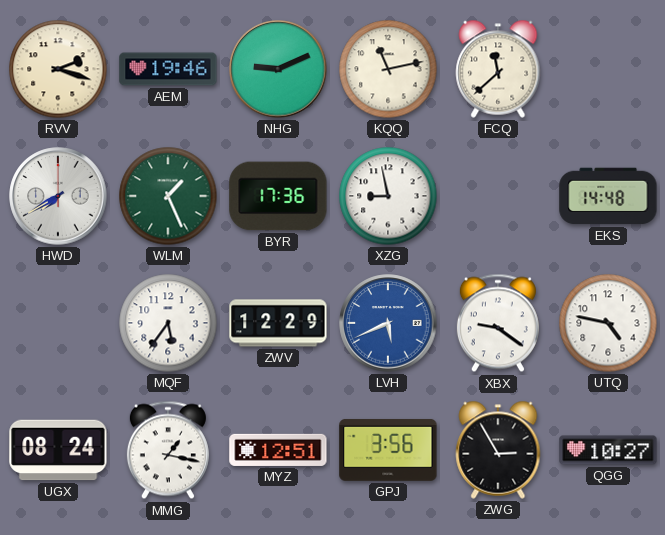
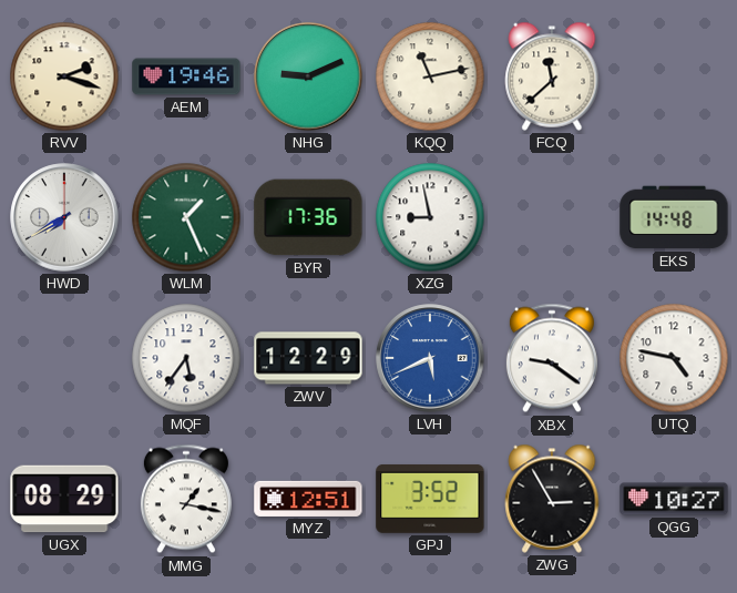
UGX: 08:24 -> 08:29 (64, 499)
GPJ: 3:56 -> 3:52 (430, 499)
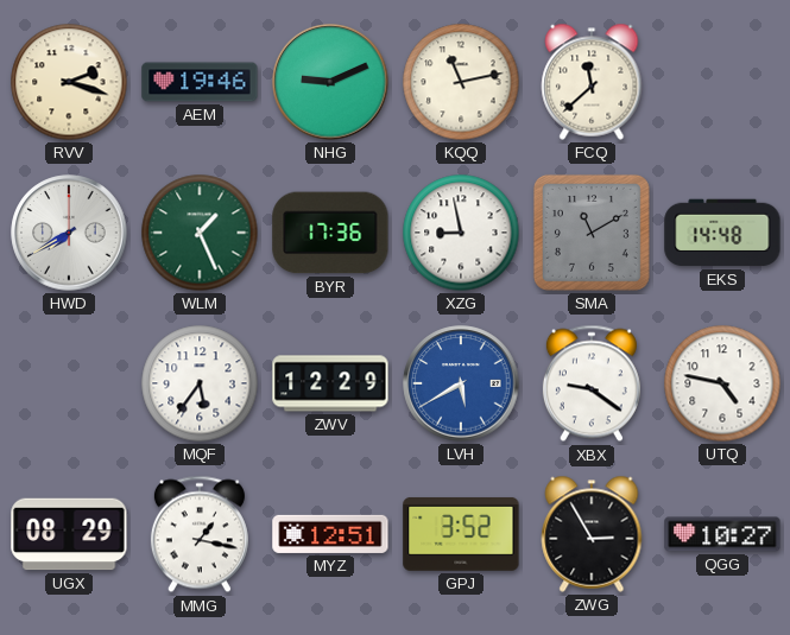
SMA: none -> 11:10 (592, 233)
LVH: 5:41 -> 5:40 (461, 383)
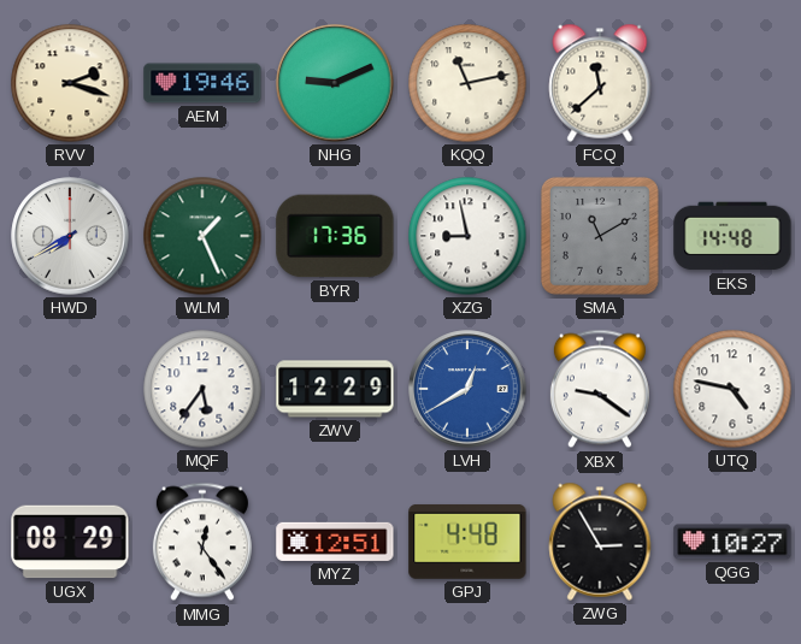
LVH: 5:40 -> 12:40 (467, 389)
MMG: 1:17 -> 12:24 (202, 542)
GPJ: 3:52 -> 4:48 (467, 542)
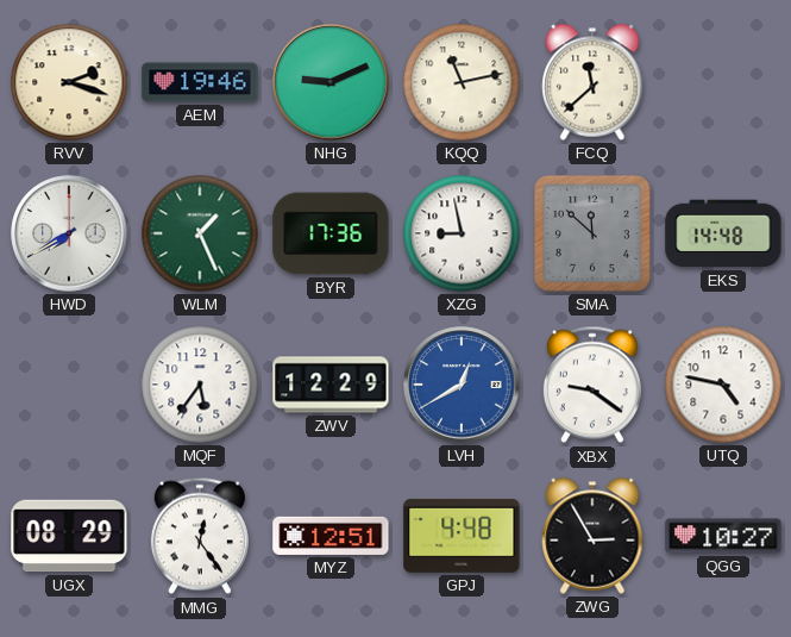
SMA: 11:10 -> 11:52 (592, 233)
